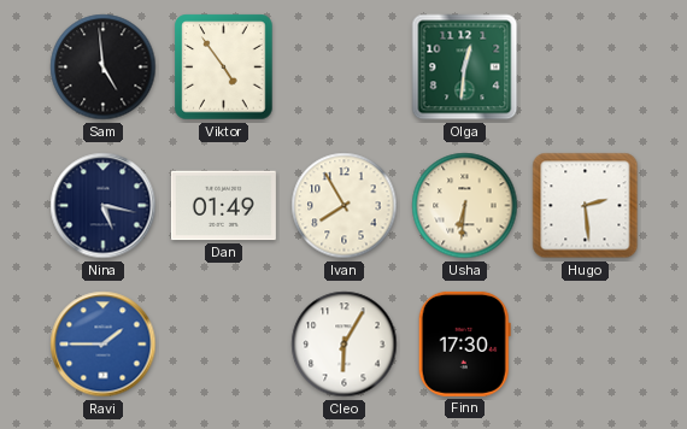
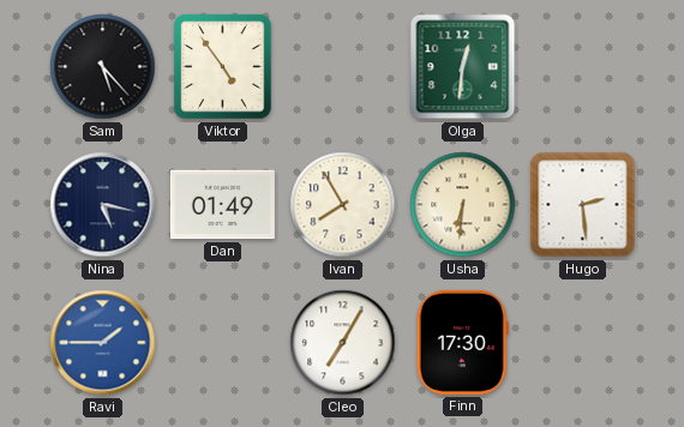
Sam: 4:59 -> 5:23 (103, 67)
Cleo: 6:05 -> 7:05 (343, 343)
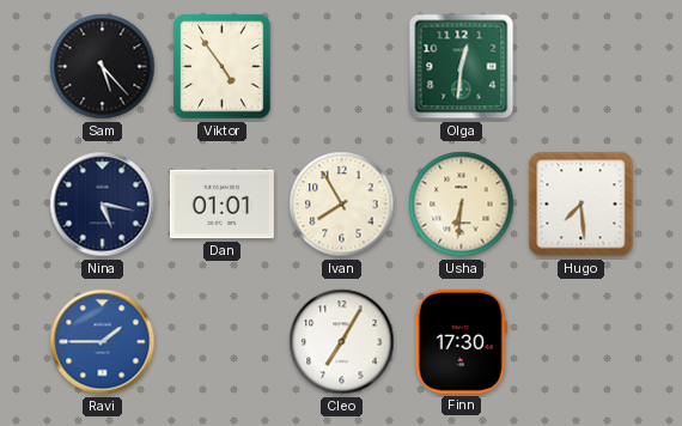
Dan: 01:49 -> 01:01 (221, 205)
Hugo: 2:29 -> 7:29 (581, 205)
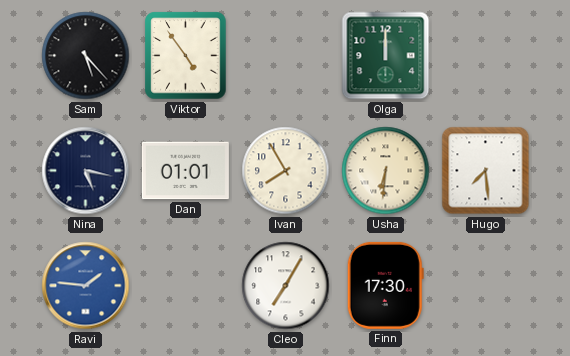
Olga: 12:31 -> 12:00 (386, 56)
Ravi: 1:45 -> 1:46 (86, 286)
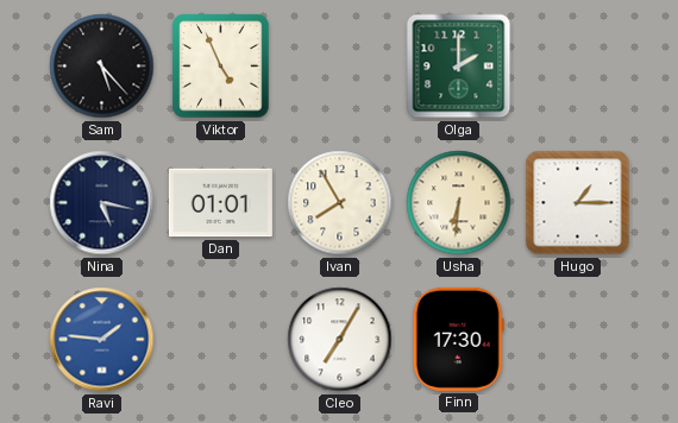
Viktor: 4:54 -> 4:56 (221, 67)
Olga: 12:00 -> 2:00 (459, 67)
Hugo: 7:29 -> 1:15 (578, 203)
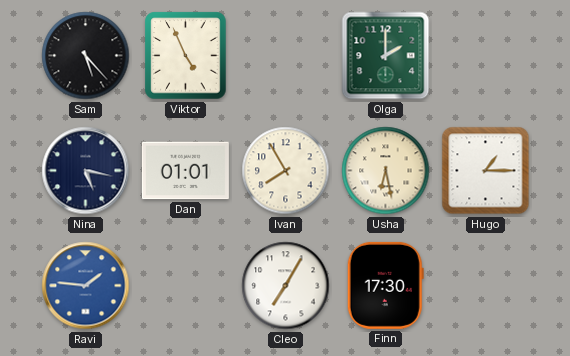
Usha: 6:31 -> 6:28 (386, 171)
